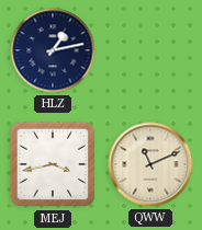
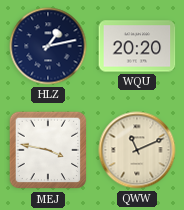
WQU: none -> 20:20 (137, 46)
MEJ: 3:43 -> 3:47 (48, 150)
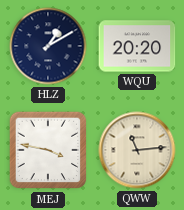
HLZ: 1:13 -> 1:10 (48, 46)
QWW: 11:11 -> 11:14 (137, 150)
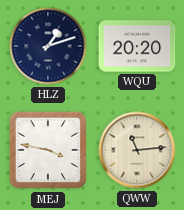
HLZ: 1:10 -> 1:12 (48, 46)
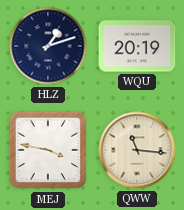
WQU: 20:20 -> 20:19 (137, 46)
QWW: 11:14 -> 11:16 (137, 150)
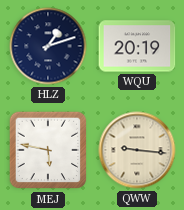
MEJ: 3:47 -> 5:47 (48, 150)
QWW: 11:16 -> 9:16 (137, 150)
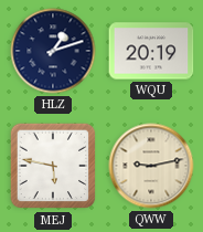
QWW: 9:16 -> 9:13 (151, 166)
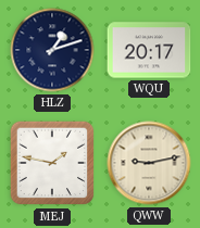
WQU: 20:19 -> 20:17 (149, 50)
MEJ: 5:47 -> 1:47 (52, 163)
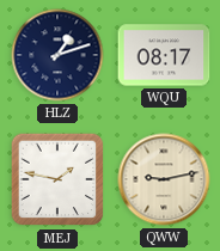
WQU: 20:17 -> 08:17 (164, 55)
